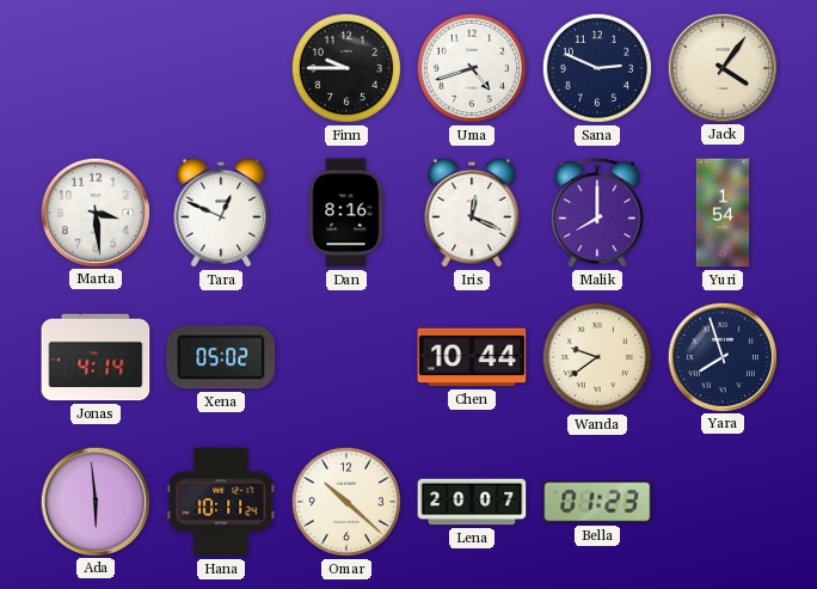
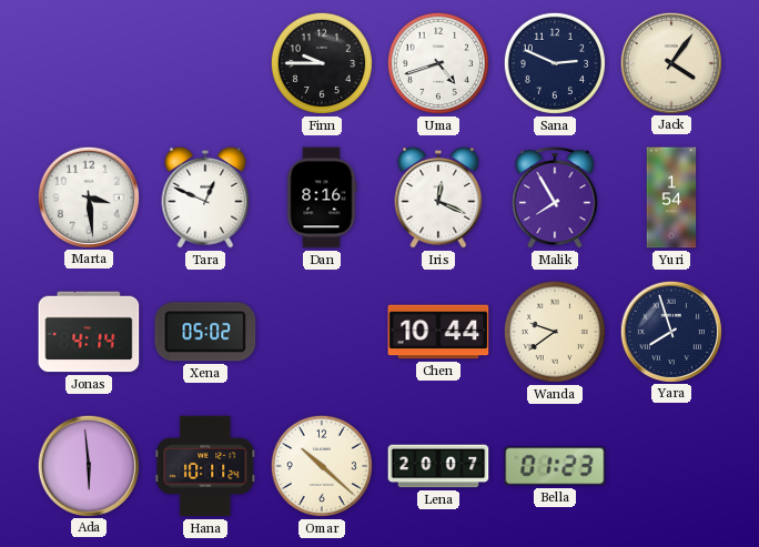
Malik: 8:00 -> 7:55 (555, 197)
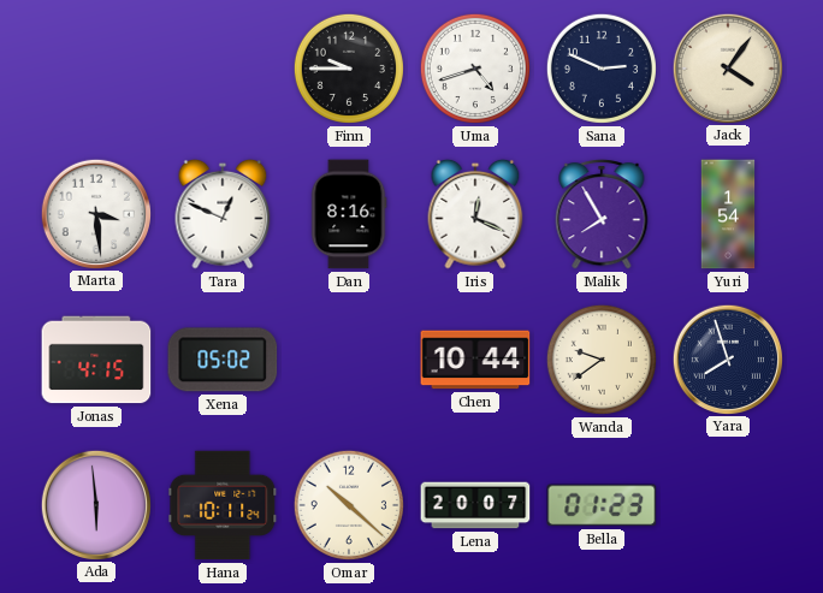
Jonas: 4:14 -> 4:15 (96, 360)
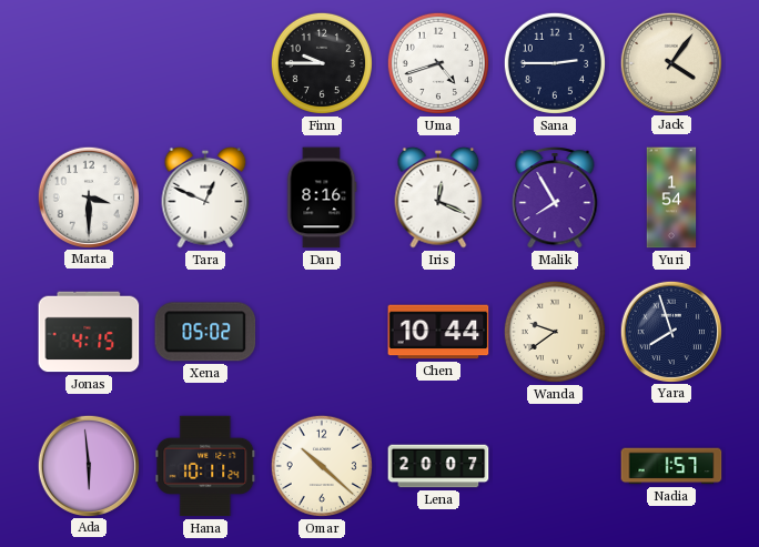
Sana: 2:49 -> 2:45 (555, 63)
Marta: 3:29 -> 3:30 (88, 196)
Bella: 01:23 -> none (602, 505)
Nadia: none -> 1:57 (671, 466)
